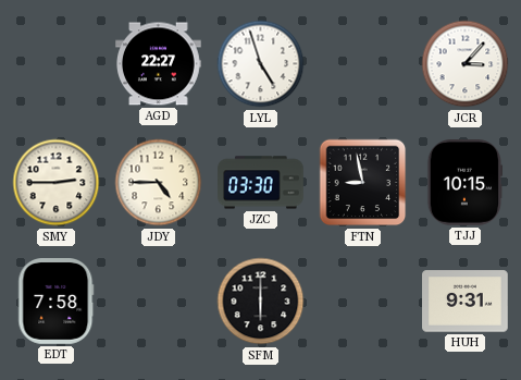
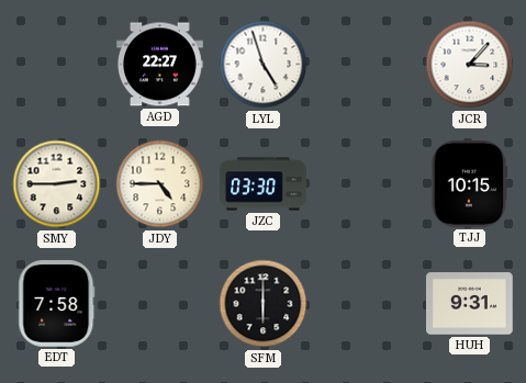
FTN: 8:58 -> none (363, 183)
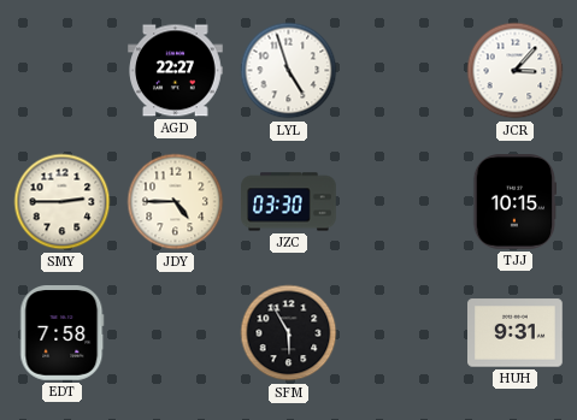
SFM: 6:00 -> 5:55 (289, 333)
